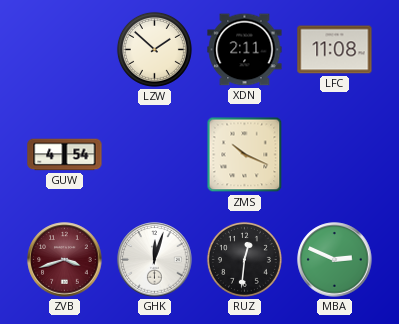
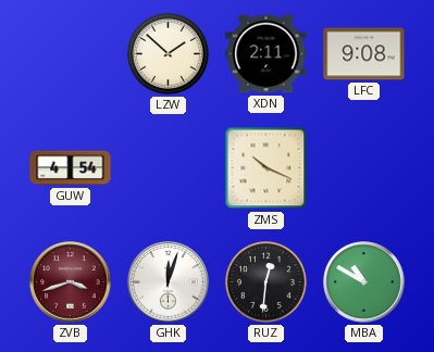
LFC: 11:08 -> 9:08 (364, 54)
MBA: 2:49 -> 10:50 (364, 282)
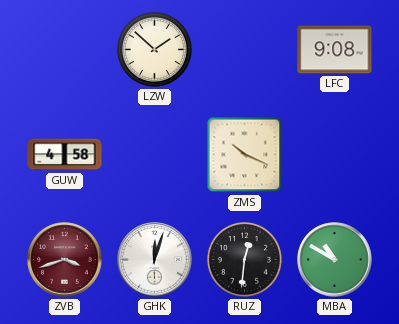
XDN: 2:11 -> none (266, 54)
GUW: 4:54 -> 4:58 (65, 155)
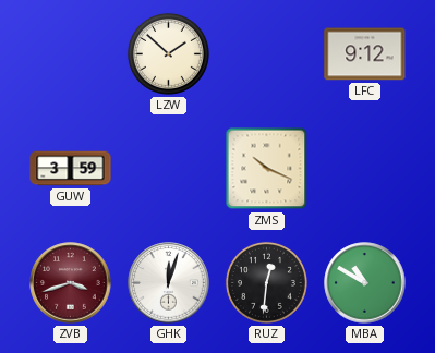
LFC: 9:08 -> 9:12 (365, 54)
GUW: 4:58 -> 3:59 (71, 169)
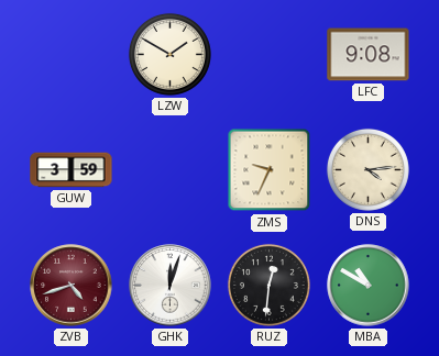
LZW: 1:52 -> 1:50 (169, 54)
LFC: 9:12 -> 9:08 (369, 55)
ZMS: 10:19 -> 9:34 (270, 170)
DNS: none -> 4:14 (367, 169)
ZVB: 3:42 -> 4:42 (72, 286)
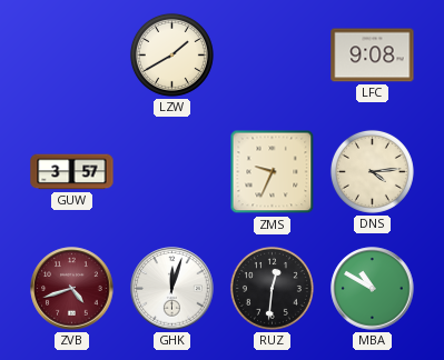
LZW: 1:50 -> 1:40 (171, 54)
GUW: 3:59 -> 3:57 (72, 172)
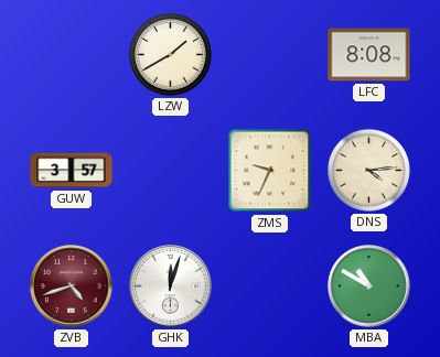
LFC: 9:08 -> 8:08 (369, 55)
RUZ: 12:31 -> none (272, 288)
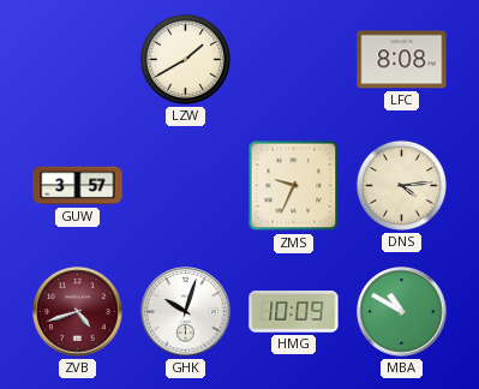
GHK: 12:03 -> 10:03 (186, 312)
HMG: none -> 10:09 (294, 312)
